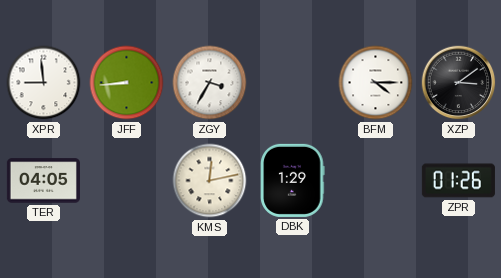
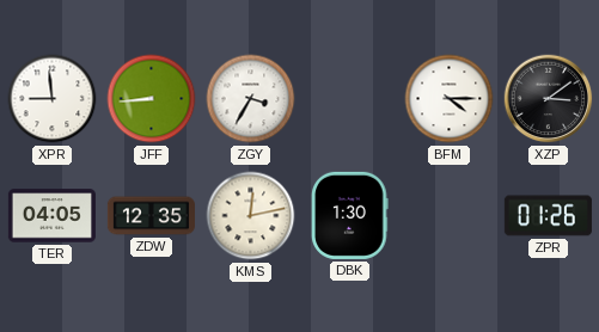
ZDW: none -> 12:35 (151, 216)
DBK: 1:29 -> 1:30 (350, 215)
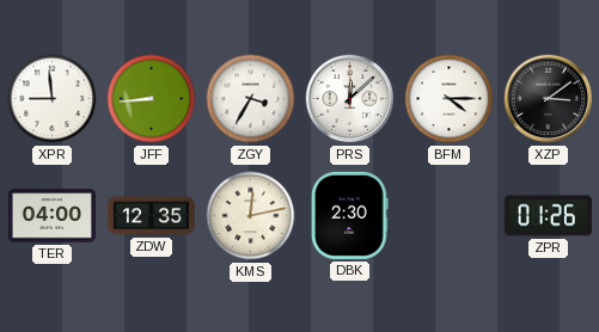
PRS: none -> 12:08 (350, 99)
TER: 04:05 -> 04:00 (51, 216)
DBK: 1:30 -> 2:30 (350, 215)
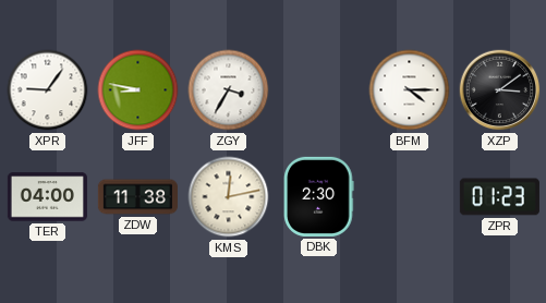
XPR: 8:59 -> 9:06 (48, 90)
JFF: 8:44 -> 8:47 (138, 90)
PRS: 12:08 -> none (350, 99)
ZDW: 12:35 -> 11:38 (137, 197)
ZPR: 01:26 -> 01:23 (499, 197)
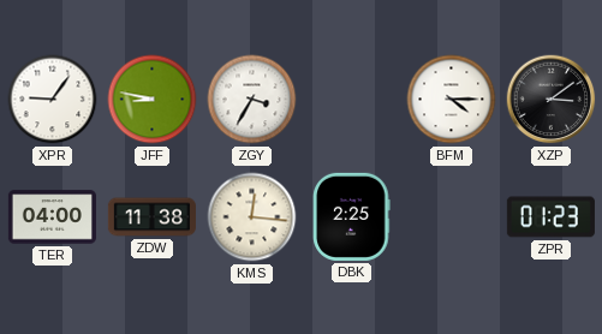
KMS: 12:13 -> 12:16 (252, 217)
DBK: 2:30 -> 2:25 (352, 216)
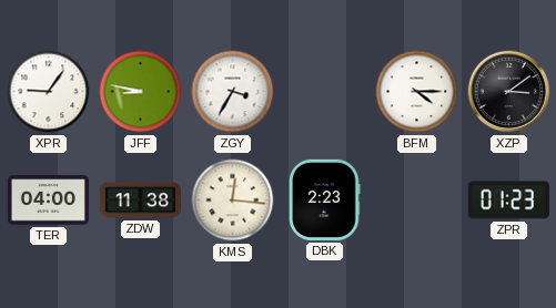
DBK: 2:25 -> 2:23 (325, 199)
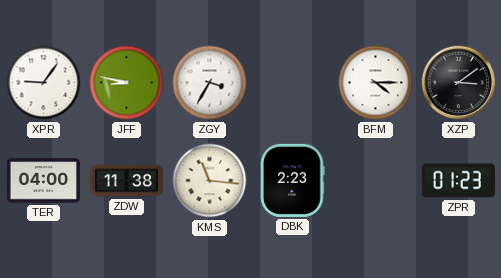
KMS: 12:16 -> 11:16 (210, 181)
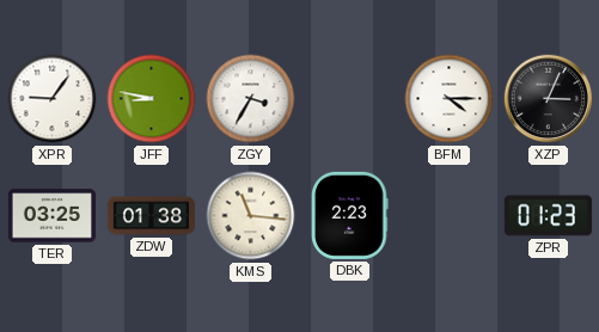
XZP: 3:09 -> 3:04 (549, 99)
TER: 04:00 -> 03:25 (51, 216)
ZDW: 11:38 -> 01:38 (151, 216)
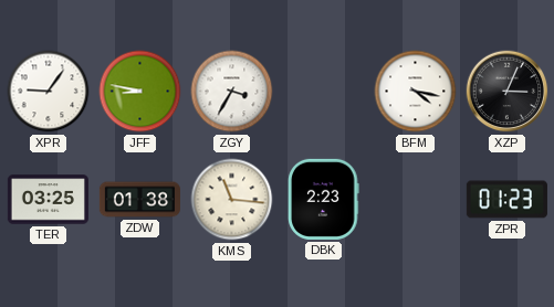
BFM: 4:15 -> 4:17 (416, 92)
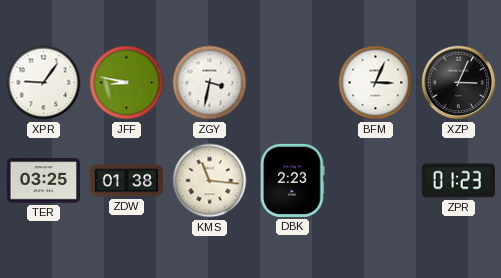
ZGY: 3:35 -> 3:32 (210, 83)
BFM: 4:17 -> 3:04 (376, 83)
